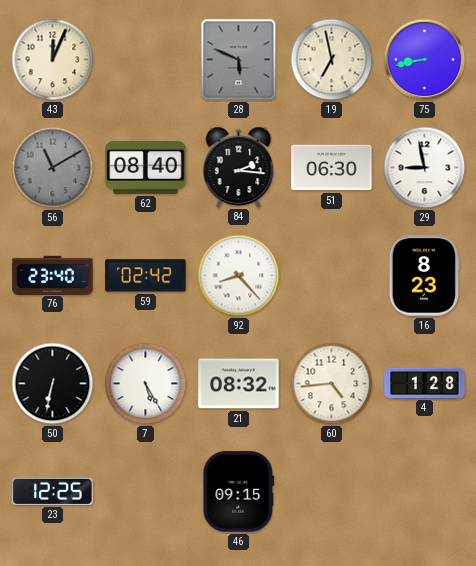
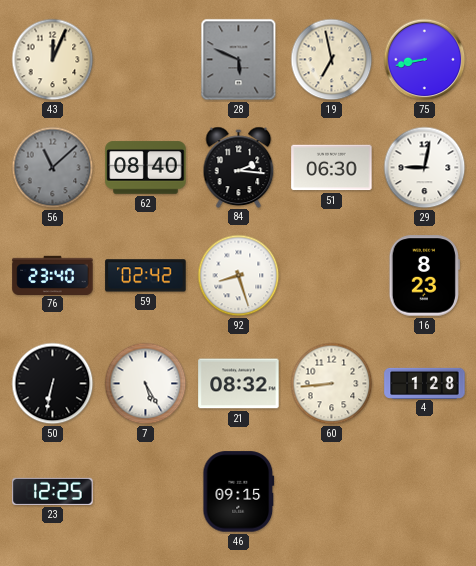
56: 11:10 -> 11:08 (53, 168)
29: 8:58 -> 9:02 (425, 168)
92: 8:23 -> 8:27 (239, 276)
60: 4:44 -> 8:44 (332, 384)
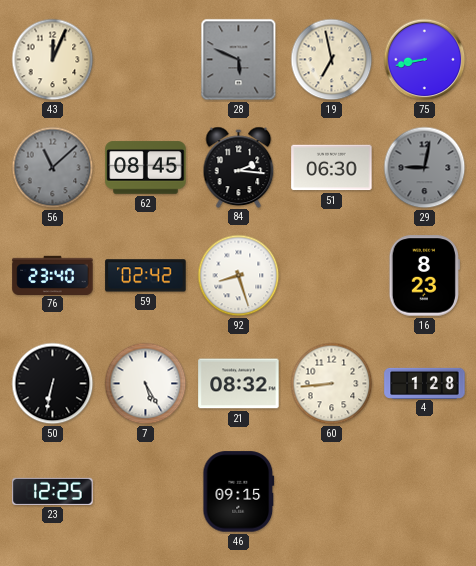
62: 08:40 -> 08:45 (146, 168)
29 dial: white -> grey (425, 168)
